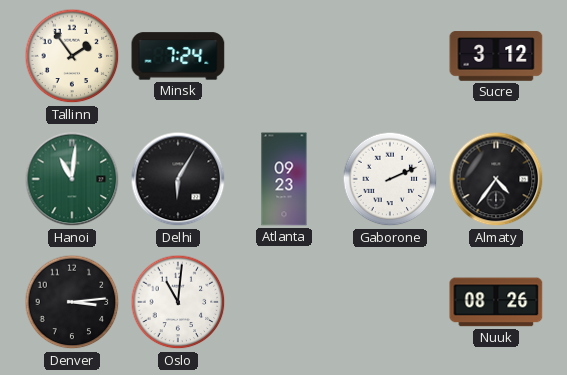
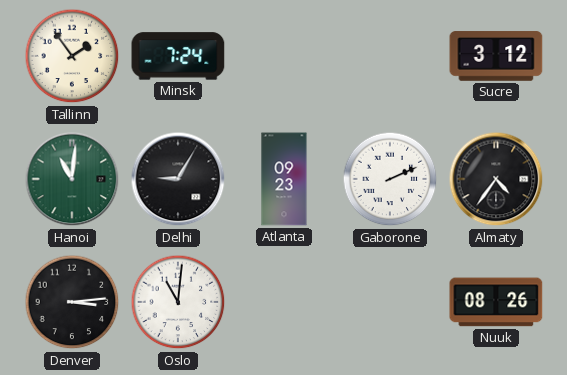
Delhi: 6:05 -> 9:05 (178, 179)
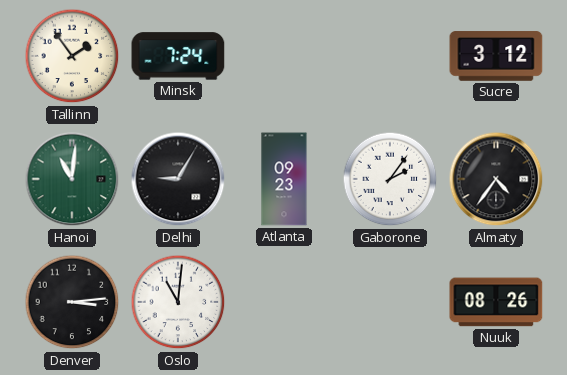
Gaborone: 2:11 -> 2:06 (390, 179)
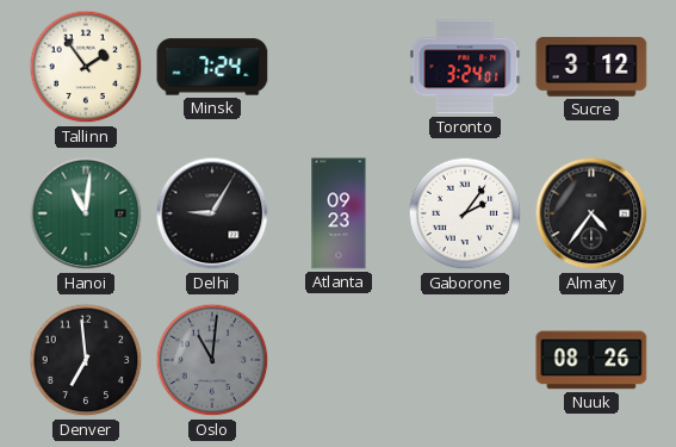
Toronto: none -> 3:24 (465, 67)
Denver: 3:14 -> 6:59 (86, 360)
Oslo dial: white -> grey (212, 360)
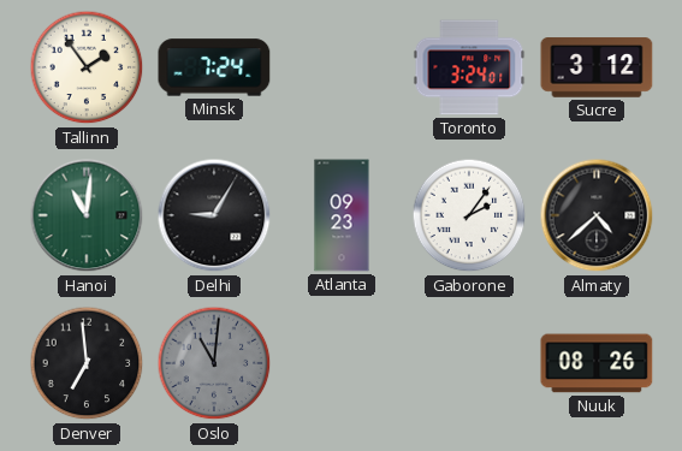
Almaty: 4:36 -> 4:38 (597, 215)
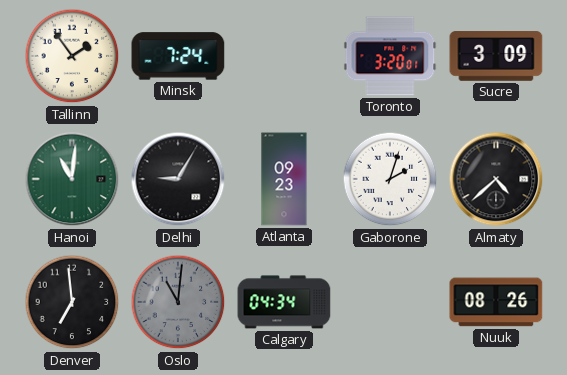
Toronto: 3:24 -> 3:20 (390, 56)
Sucre: 3:12 -> 3:09 (496, 56)
Gaborone: 2:06 -> 2:03 (390, 179)
Calgary: none -> 04:34 (284, 302)
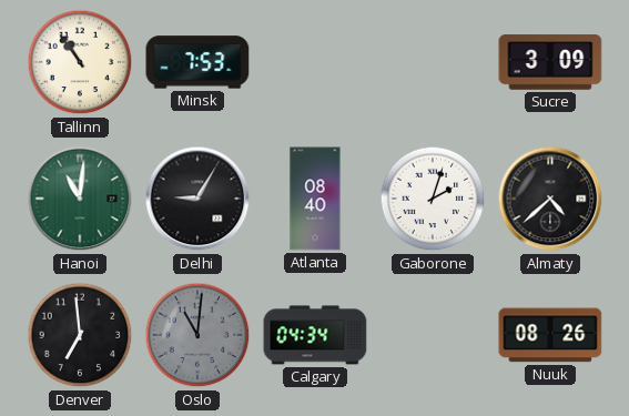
Tallinn: 1:54 -> 10:54 (80, 62)
Minsk: 7:24 -> 7:53 (197, 62)
Toronto: 3:20 -> none (390, 56)
Atlanta: 09:23 -> 08:40 (315, 199)
